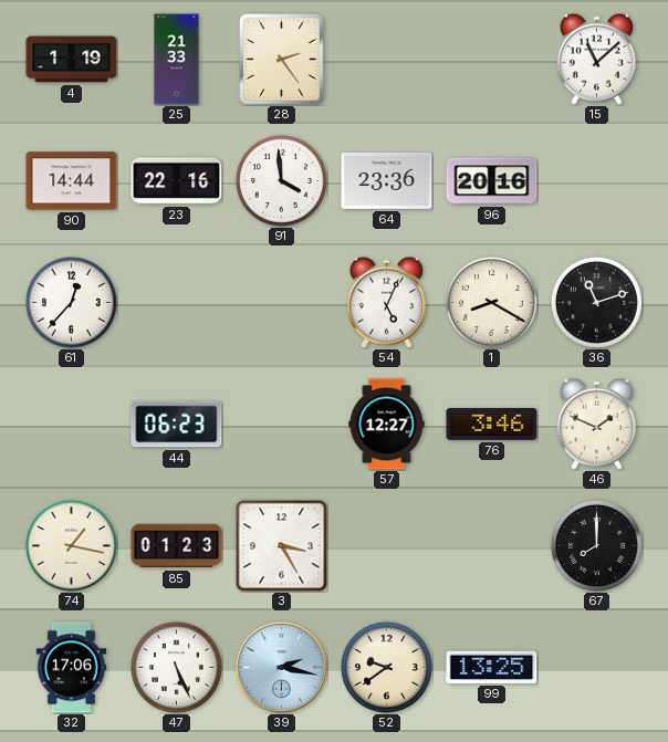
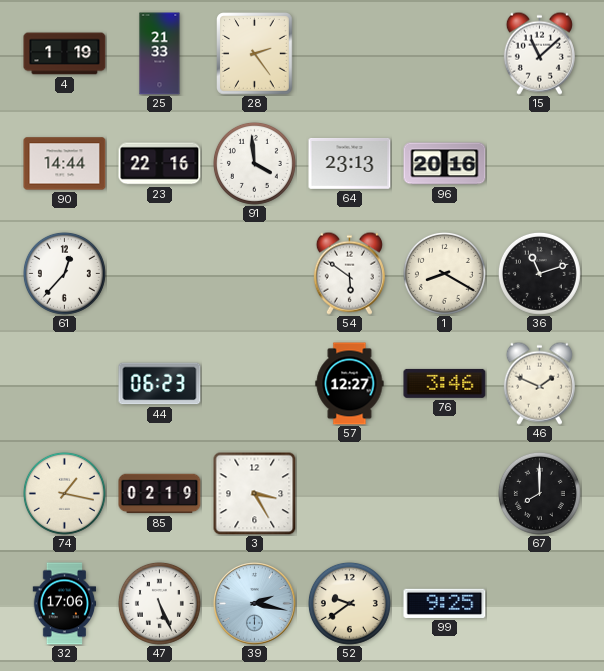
64: 23:36 -> 23:13 (350, 163)
54: 5:04 -> 5:51 (349, 273)
85: 01:23 -> 02:19 (160, 494)
99: 13:25 -> 9:25 (445, 603)
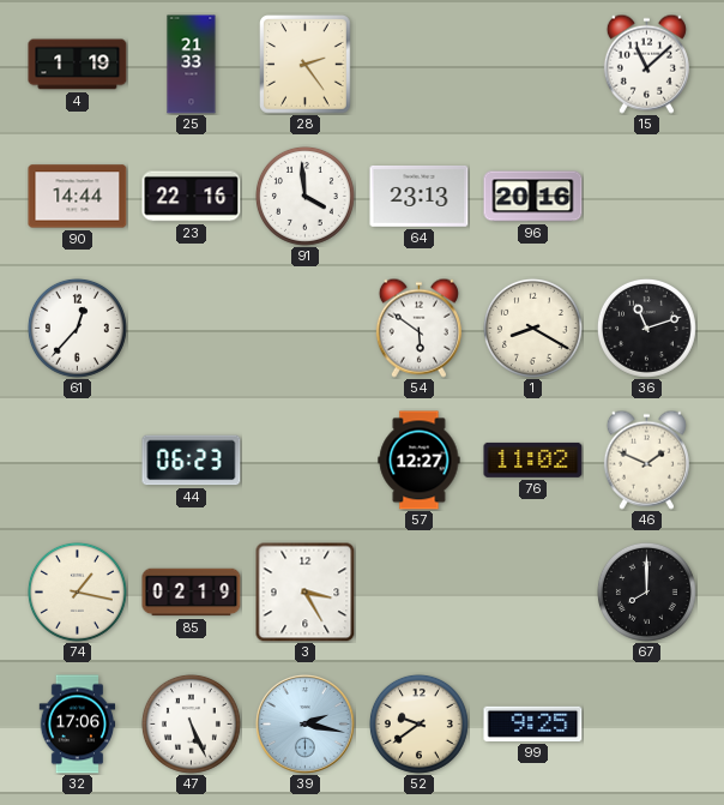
76: 3:46 -> 11:02 (533, 459)
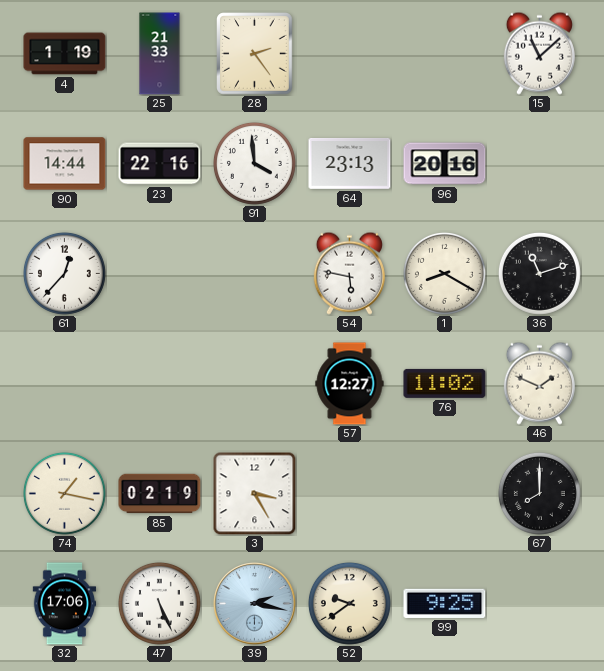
54: 5:51 -> 5:47 (349, 273)
44: 06:23 -> none (192, 461)
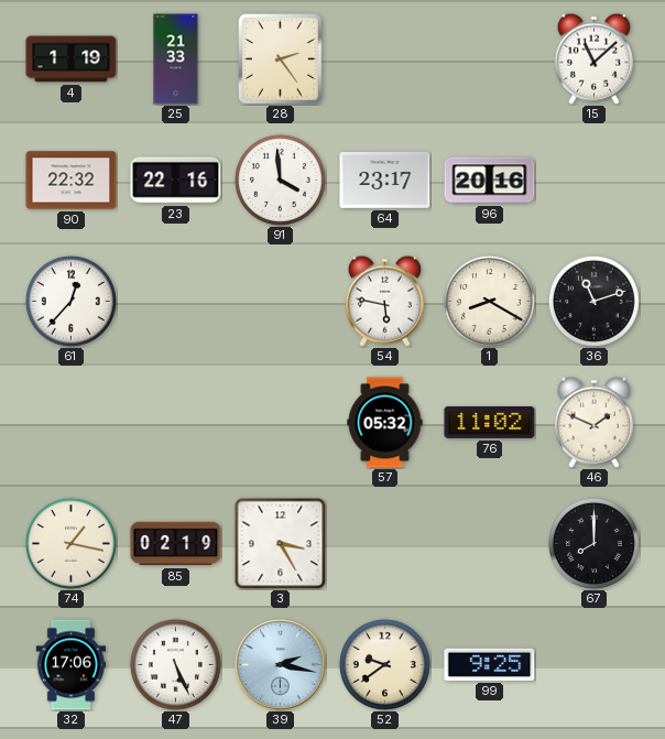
90: 14:44 -> 22:32 (72, 181)
64: 23:13 -> 23:17 (385, 180)
57: 12:27 -> 05:32 (385, 423)
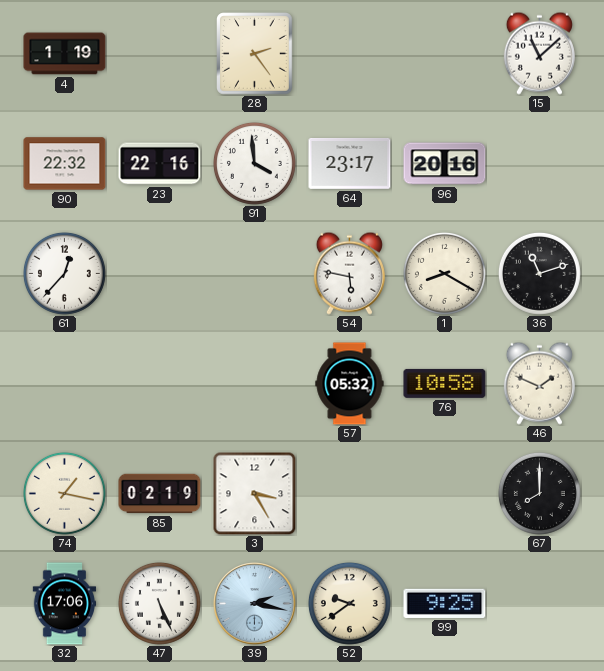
25: 21:33 -> none (176, 59)
76: 11:02 -> 10:58 (445, 383)
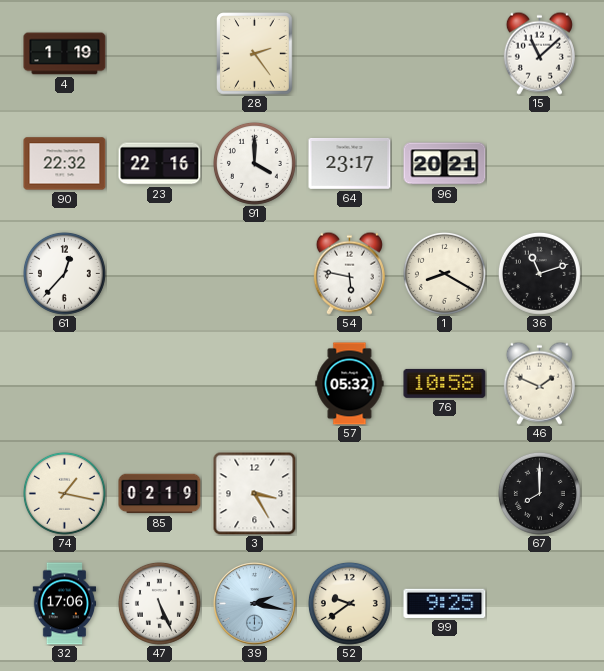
91: 3:59 -> 4:00 (254, 163)
96: 20:16 -> 20:21 (445, 164)
